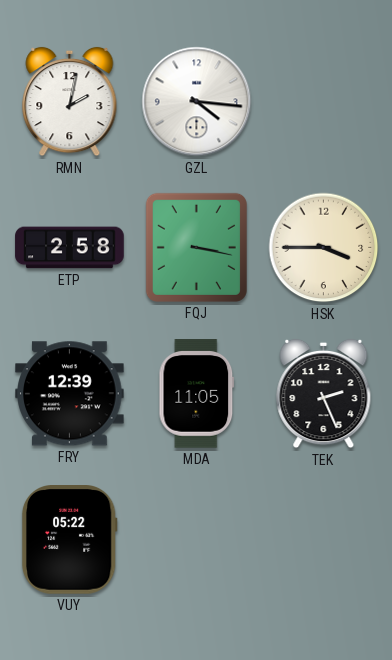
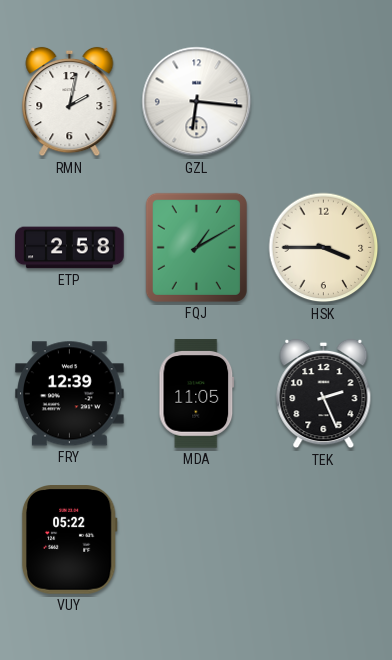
GZL: 4:16 -> 6:16 (197, 102)
FQJ: 3:17 -> 1:10 (196, 247)
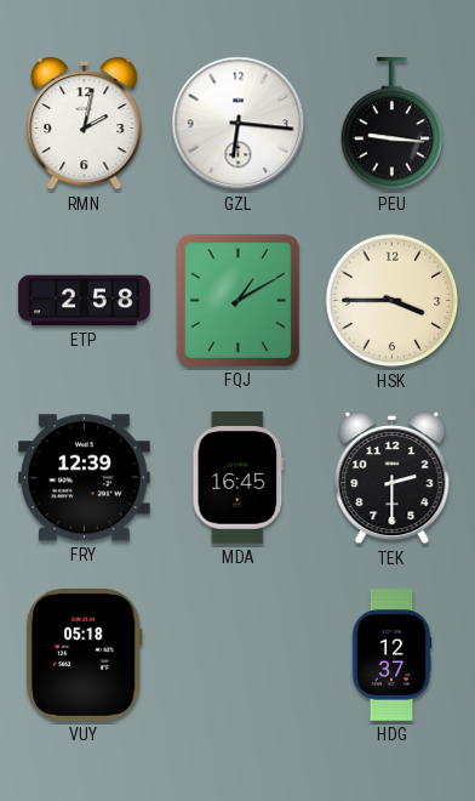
PEU: none -> 9:16 (393, 124)
MDA: 11:05 -> 16:45 (239, 478)
TEK: 2:26 -> 2:30 (393, 478)
VUY: 05:22 -> 05:18 (84, 655)
HDG: none -> 12:37 (391, 655)
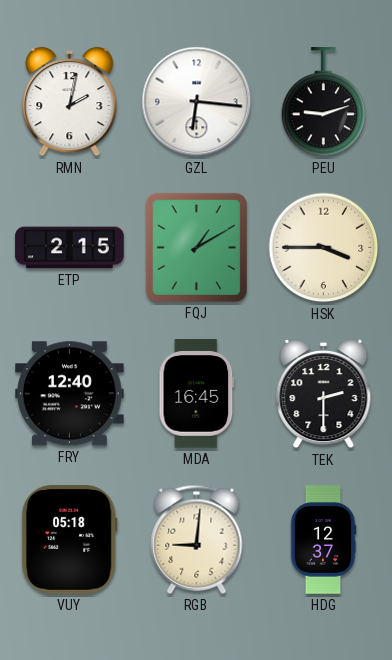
PEU: 9:16 -> 9:12 (324, 102)
ETP: 2:58 -> 2:15 (70, 248)
FRY: 12:39 -> 12:40 (70, 394)
RGB: none -> 9:01 (197, 539)
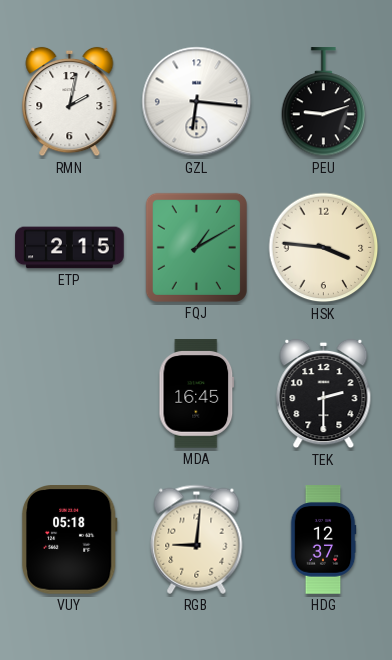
HSK: 3:45 -> 3:46 (324, 248)
FRY: 12:40 -> none (70, 394)
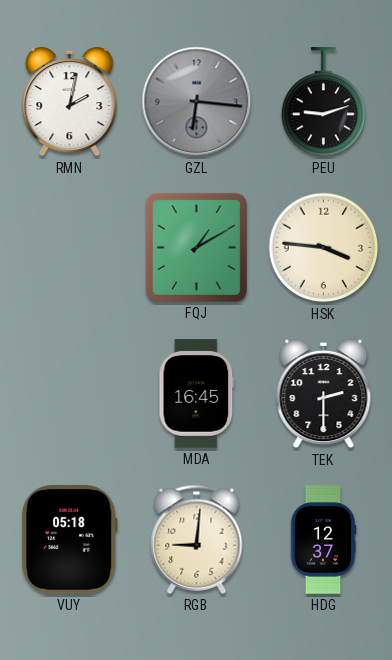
GZL dial: white -> grey (197, 102)
ETP: 2:15 -> none (70, 248)
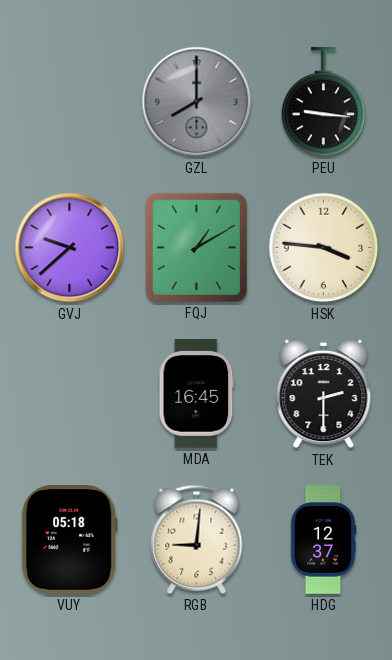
RMN: 2:02 -> none (70, 102)
GZL: 6:16 -> 8:00 (197, 102)
PEU: 9:12 -> 9:16 (324, 102)
GVJ: none -> 9:38 (70, 248)
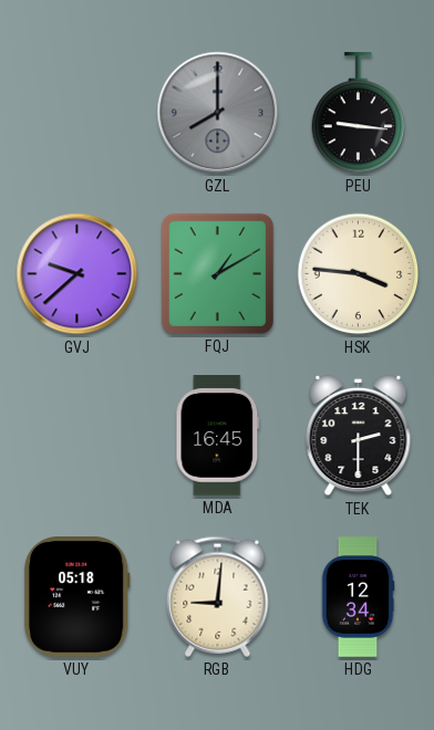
HDG: 12:37 -> 12:34 (358, 597)
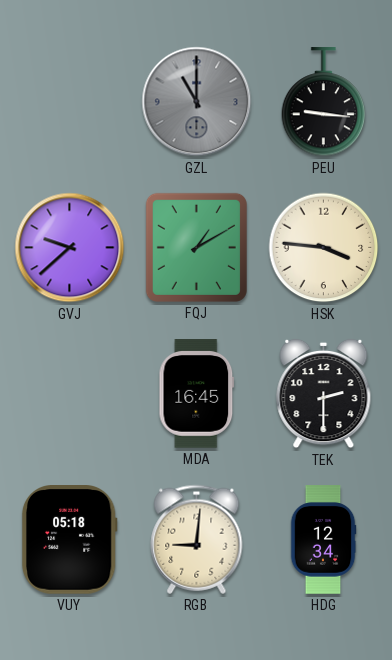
GZL: 8:00 -> 11:00 (197, 102)
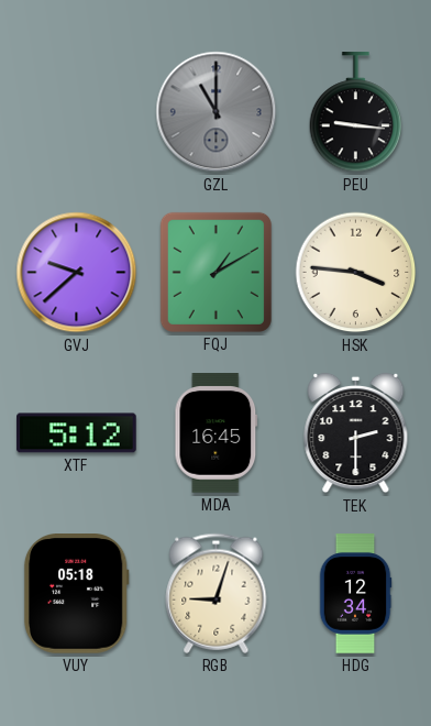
XTF: none -> 5:12 (77, 433)
RGB: 9:01 -> 9:03 (217, 593)
